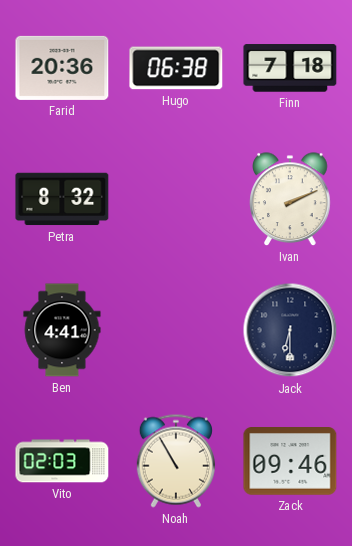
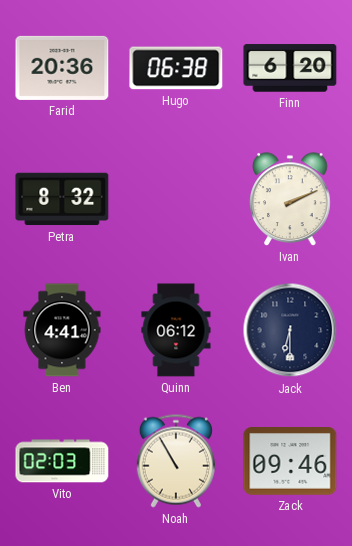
Finn: 7:18 -> 6:20 (290, 68)
Quinn: none -> 06:12 (176, 330)
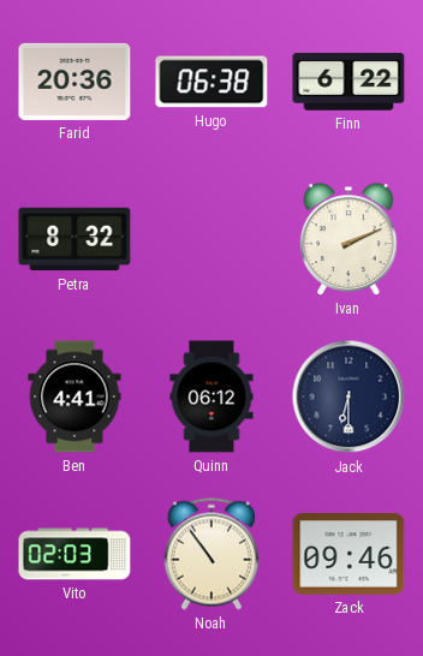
Finn: 6:20 -> 6:22 (348, 82)
Noah: 10:55 -> 10:54 (211, 554)
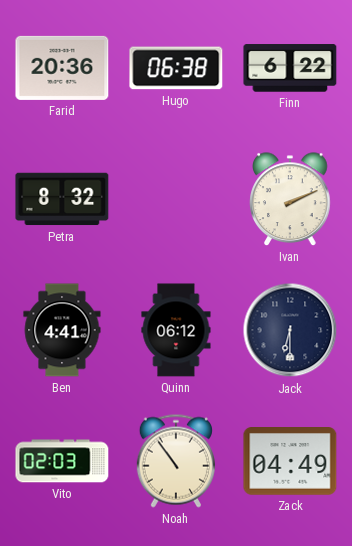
Zack: 09:46 -> 04:49 (290, 462)
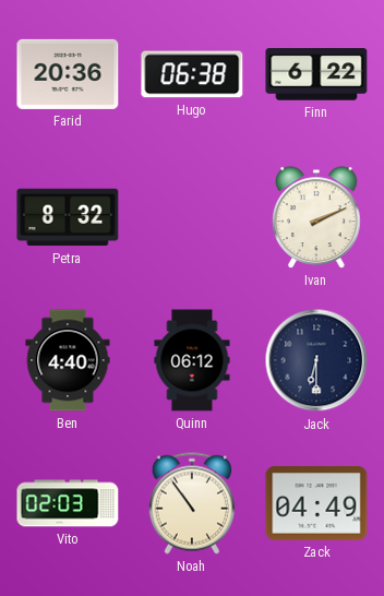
Ben: 4:41 -> 4:40 (68, 360)
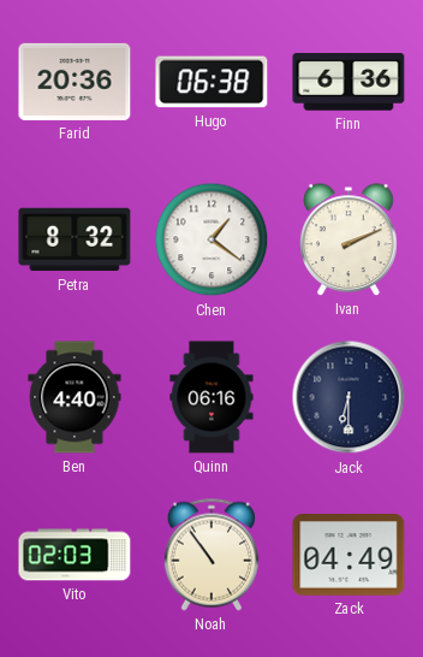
Finn: 6:22 -> 6:36 (348, 82)
Chen: none -> 1:21 (211, 239)
Quinn: 06:12 -> 06:16 (211, 397)
